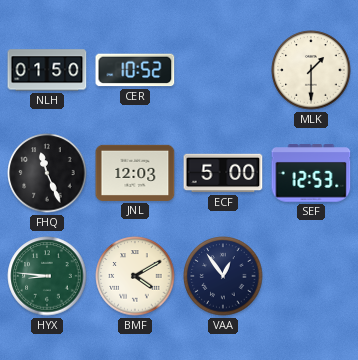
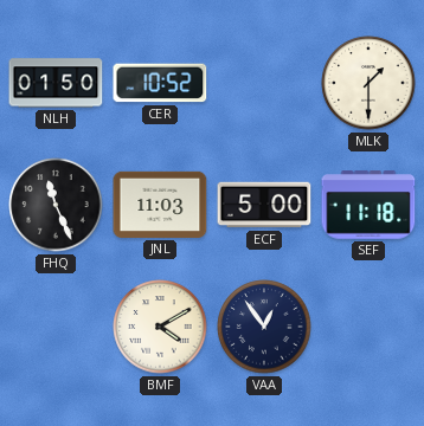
JNL: 12:03 -> 11:03 (160, 205)
SEF: 12:53 -> 11:18 (368, 205)
HYX: 8:46 -> none (47, 276)
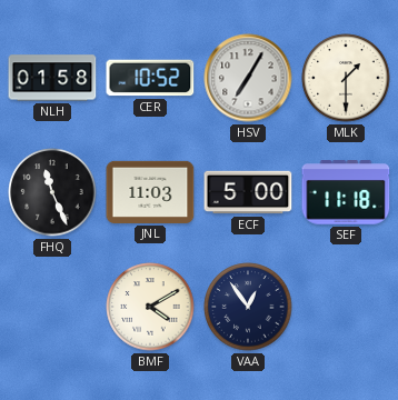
NLH: 01:50 -> 01:58 (52, 78)
HSV: none -> 7:05 (248, 78)
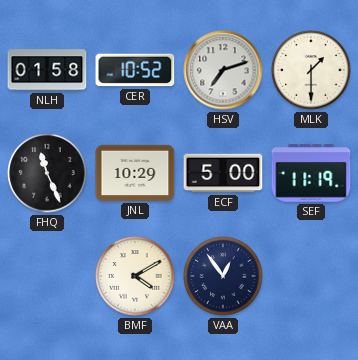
HSV: 7:05 -> 7:12 (223, 70)
JNL: 11:03 -> 10:29 (135, 173)
SEF: 11:18 -> 11:19 (311, 173)
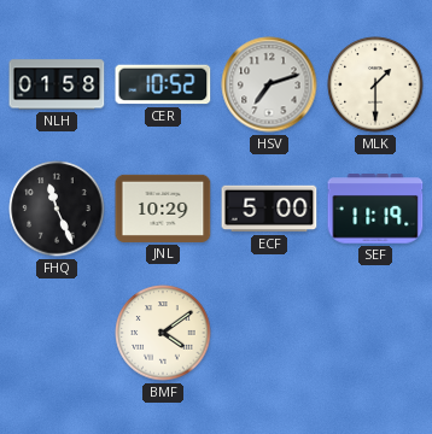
BMF: 4:10 -> 4:09 (163, 333)
VAA: 12:54 -> none (223, 276)
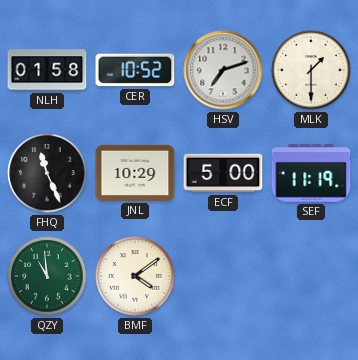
QZY: none -> 10:59 (47, 276)
